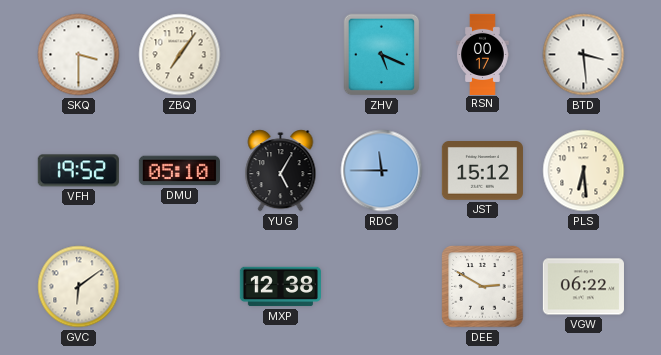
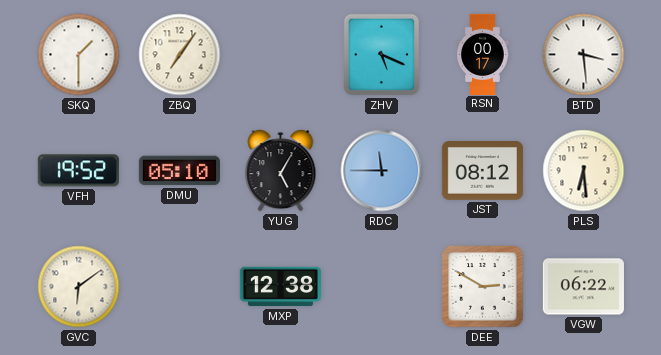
SKQ: 3:30 -> 1:30 (79, 55)
JST: 15:12 -> 08:12 (482, 171)
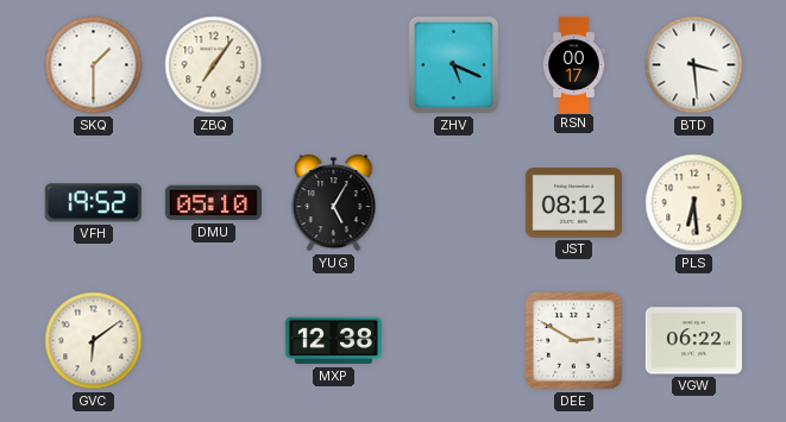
RDC: 11:45 -> none (382, 171)
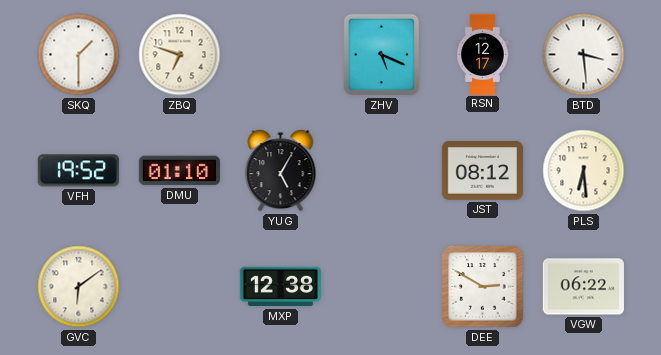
ZBQ: 7:06 -> 6:48 (180, 55)
RSN: 00:17 -> 12:17 (483, 54)
DMU: 05:10 -> 01:10 (179, 171)
